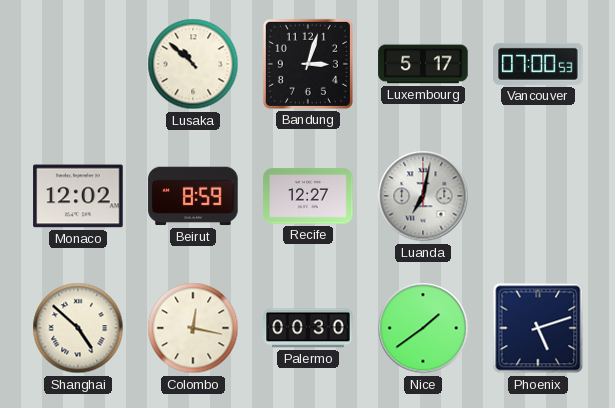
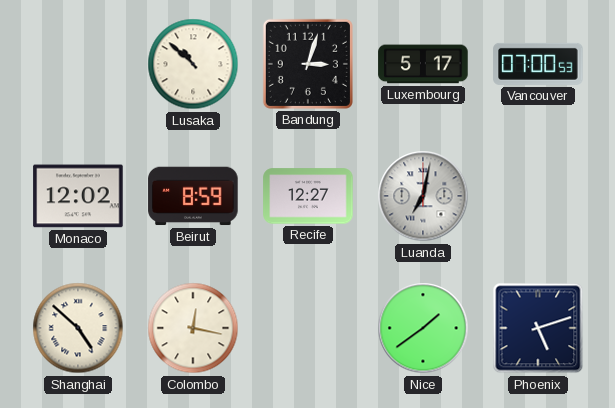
Palermo: 00:30 -> none (308, 328)
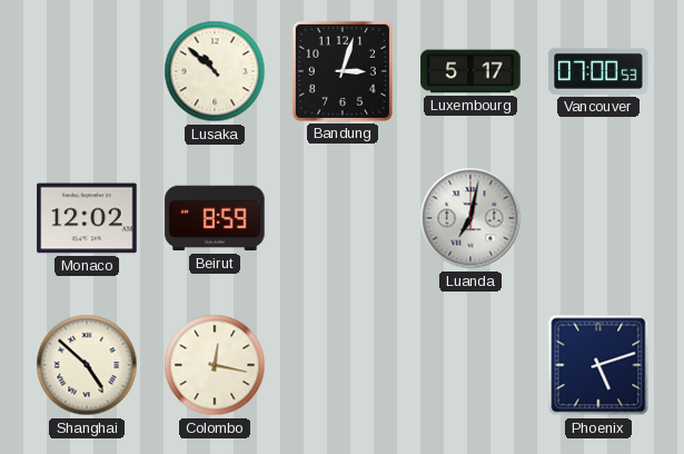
Recife: 12:27 -> none (308, 196)
Nice: 1:39 -> none (423, 328)
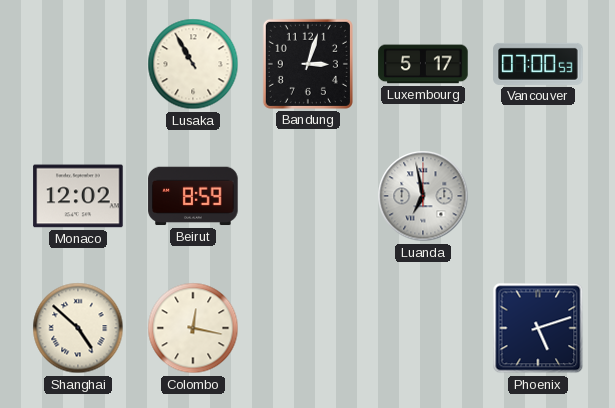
Lusaka: 10:52 -> 10:55 (193, 64)
Luanda: 7:02 -> 6:58 (423, 196)
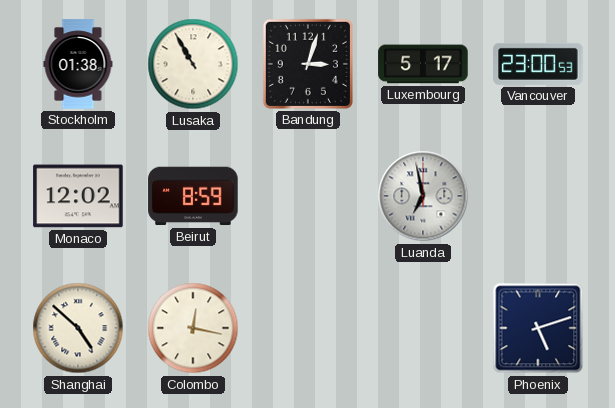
Stockholm: none -> 01:38 (78, 64)
Vancouver: 07:00 -> 23:00 (538, 64)
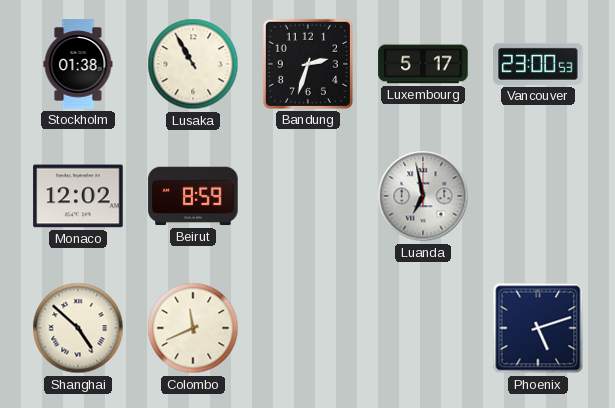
Bandung: 3:03 -> 2:33 (308, 64)
Colombo: 12:17 -> 11:41 (193, 328)
